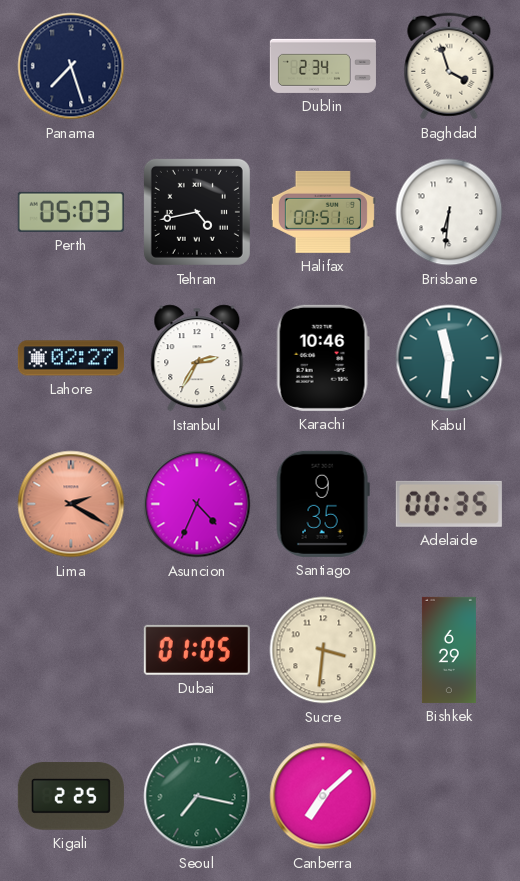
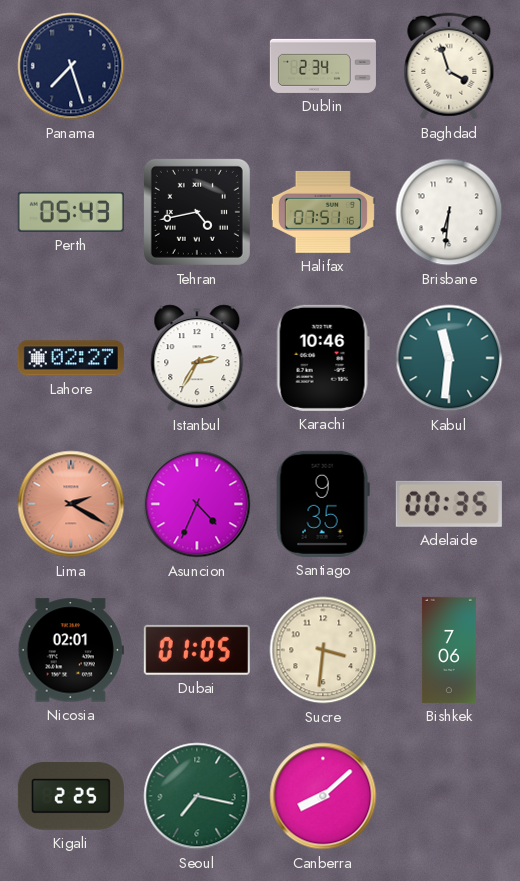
Perth: 05:03 -> 05:43 (71, 212)
Halifax: 00:51 -> 07:51 (323, 212)
Nicosia: none -> 02:01 (71, 650)
Bishkek: 6:29 -> 7:06 (449, 650)
Canberra: 7:08 -> 8:08 (323, 796)
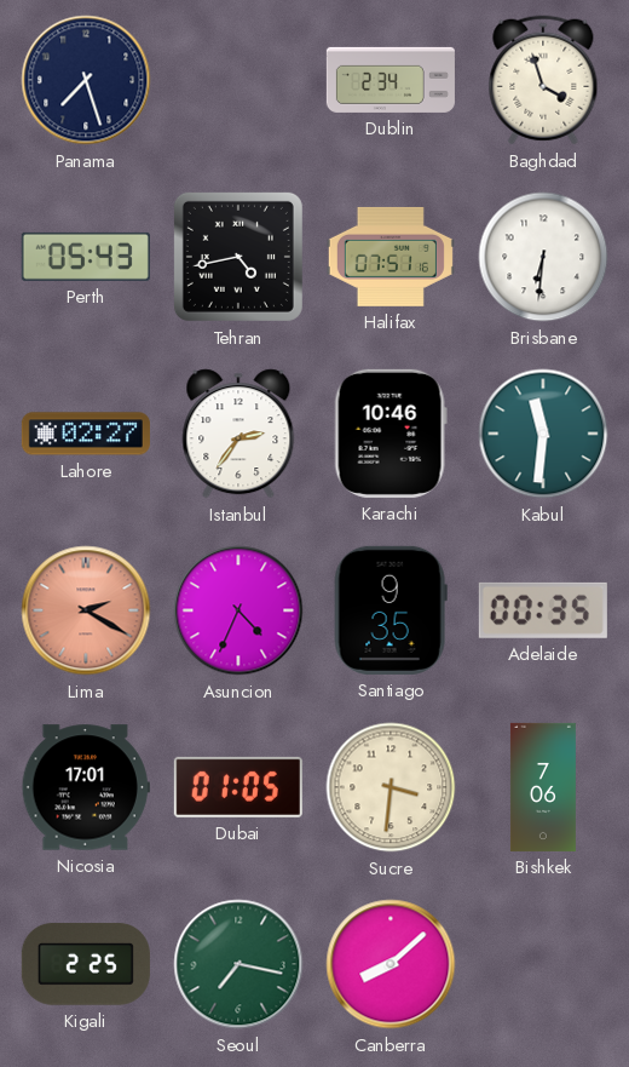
Istanbul: 2:35 -> 2:36 (238, 434)
Nicosia: 02:01 -> 17:01 (86, 787)
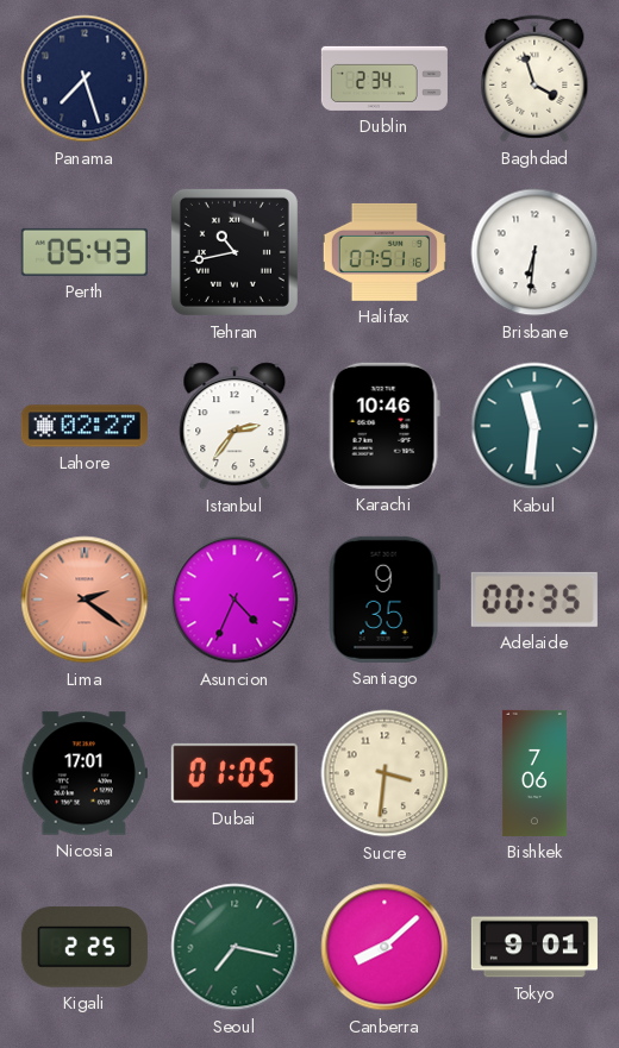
Tehran: 4:43 -> 10:43 (235, 252)
Lima: 2:20 -> 2:21 (85, 600)
Tokyo: none -> 9:01 (534, 947)
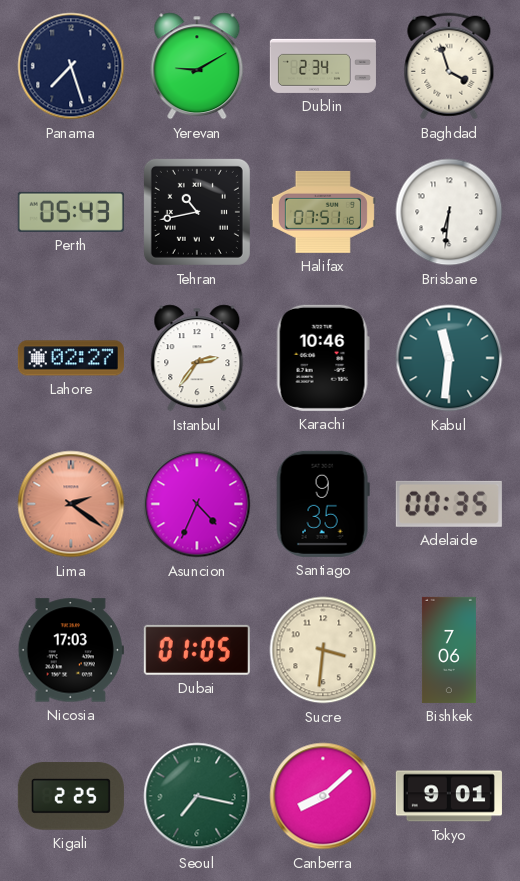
Yerevan: none -> 9:10 (197, 66)
Nicosia: 17:01 -> 17:03 (71, 650)
